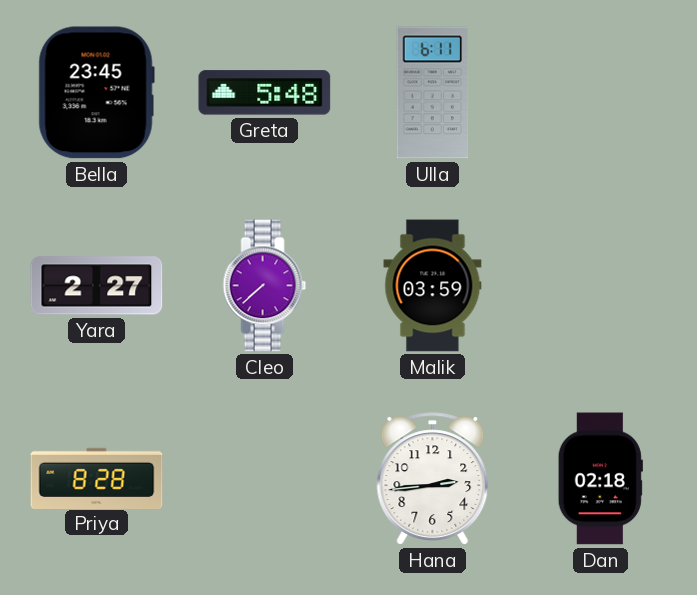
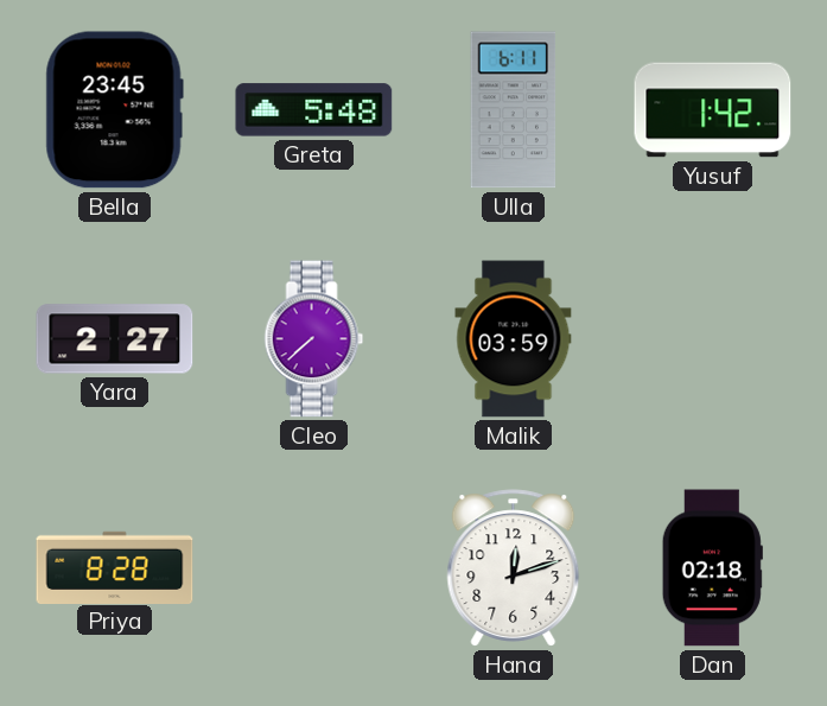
Yusuf: none -> 1:42 (713, 110)
Hana: 2:44 -> 12:12 (514, 568)
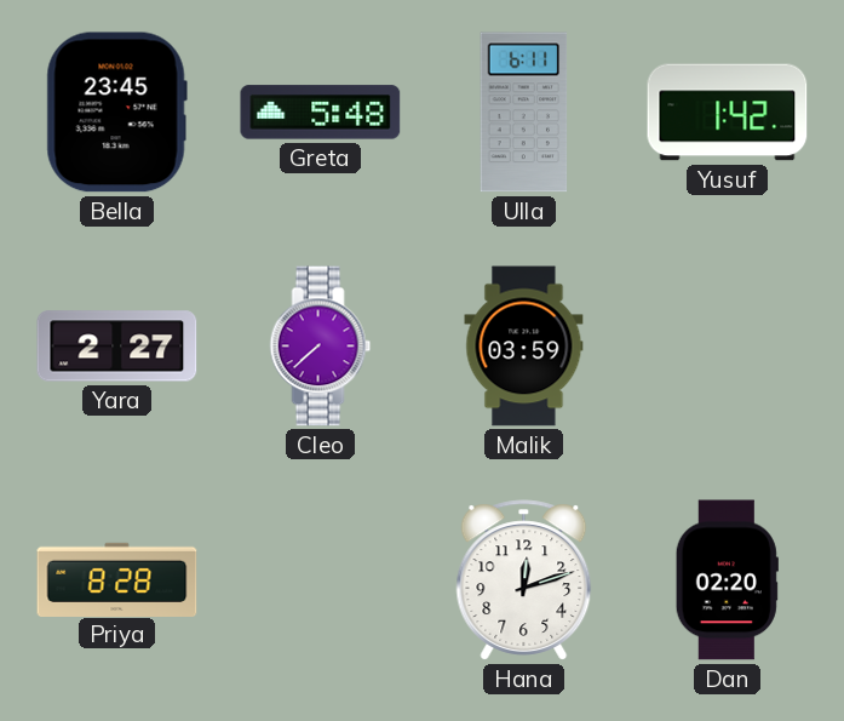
Dan: 02:18 -> 02:20 (727, 580)
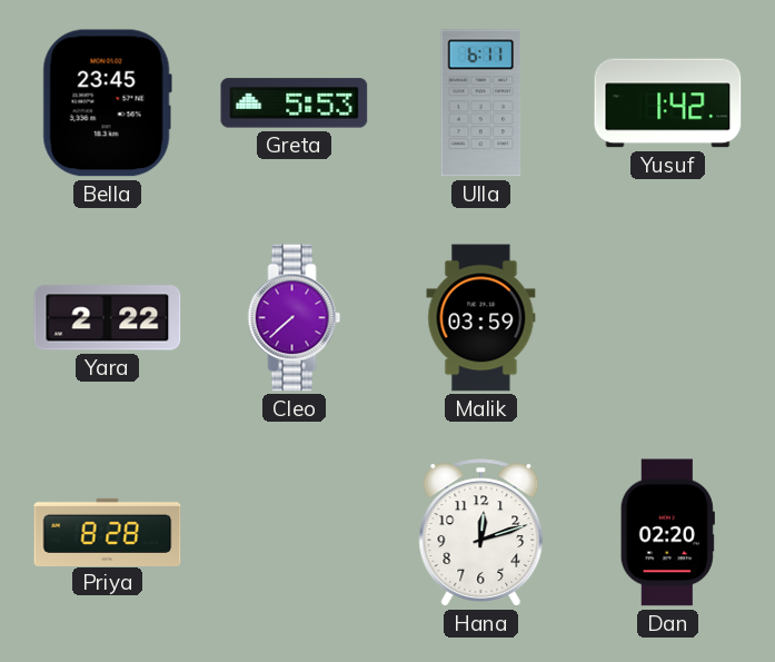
Greta: 5:48 -> 5:53 (295, 103)
Yara: 2:27 -> 2:22 (108, 318)
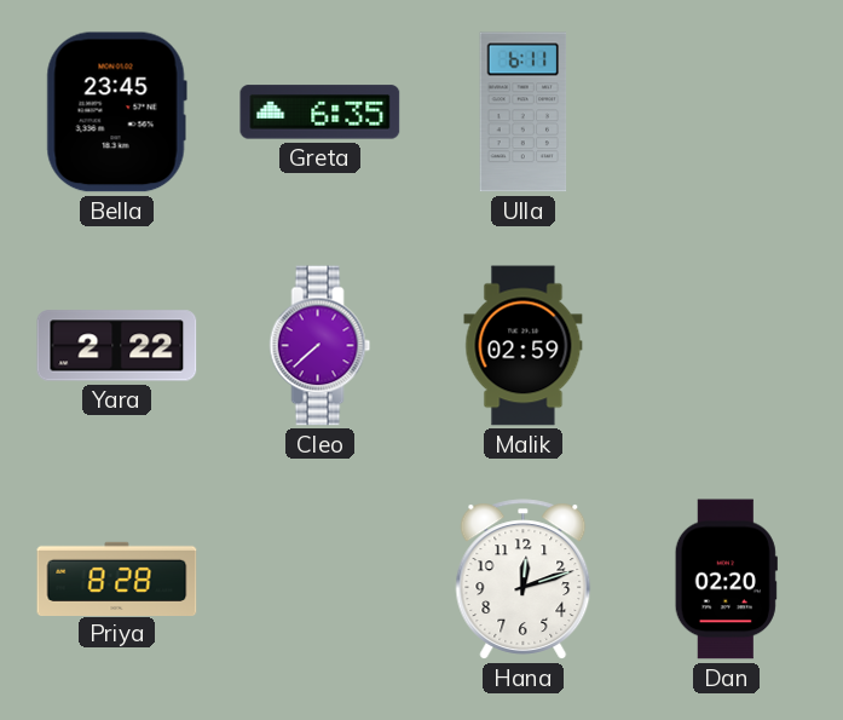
Greta: 5:53 -> 6:35 (321, 113)
Yusuf: 1:42 -> none (668, 103)
Malik: 03:59 -> 02:59 (524, 346)
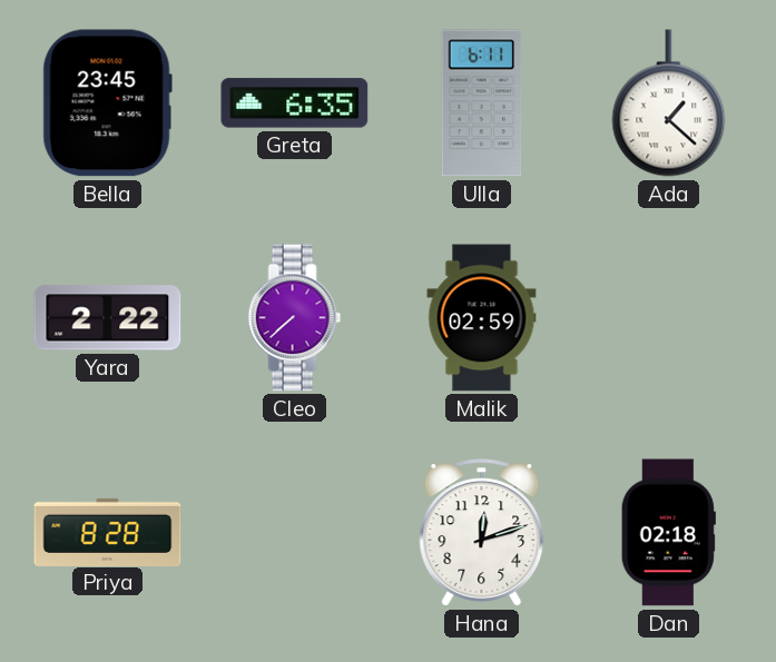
Ada: none -> 1:22 (669, 103)
Dan: 02:20 -> 02:18 (668, 533)
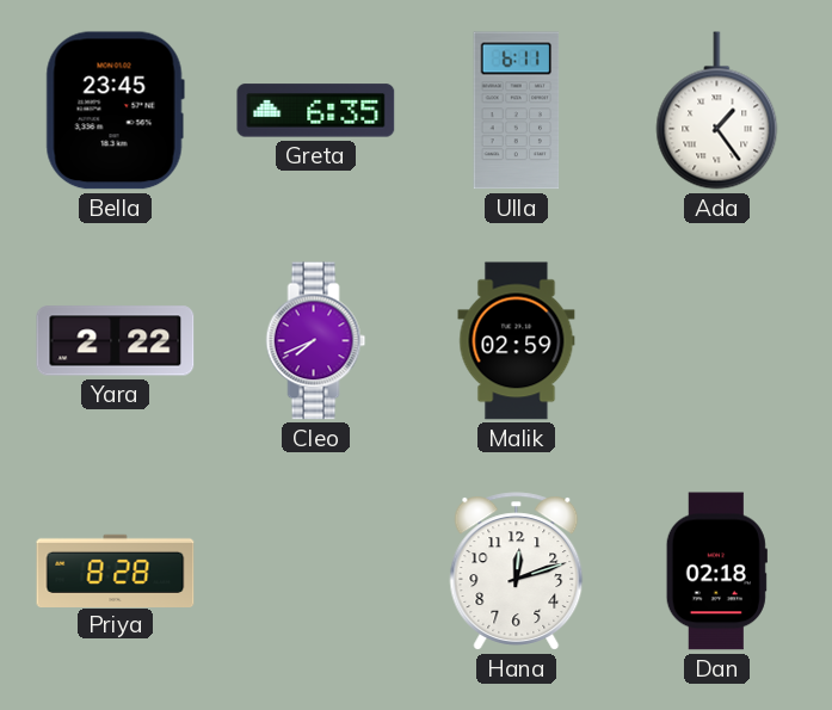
Ada: 1:22 -> 1:24 (717, 111)
Cleo: 7:38 -> 7:41 (316, 341)
